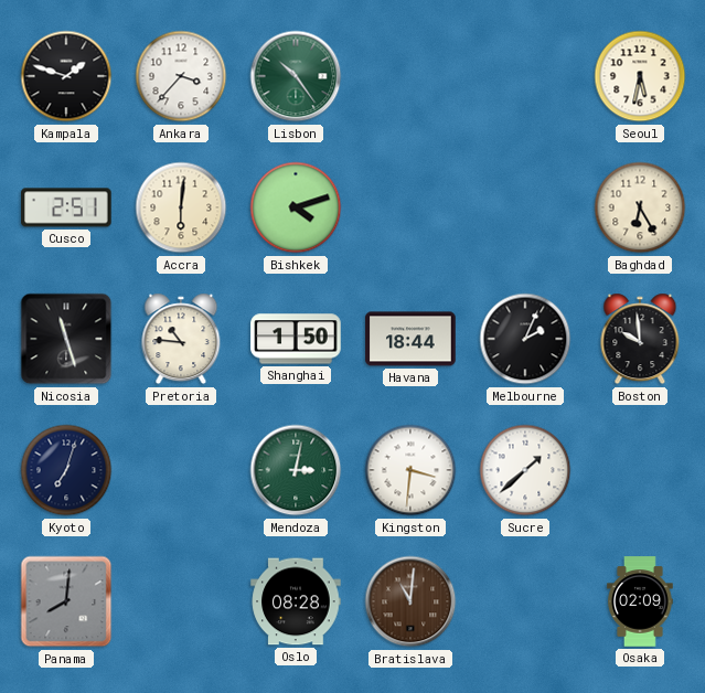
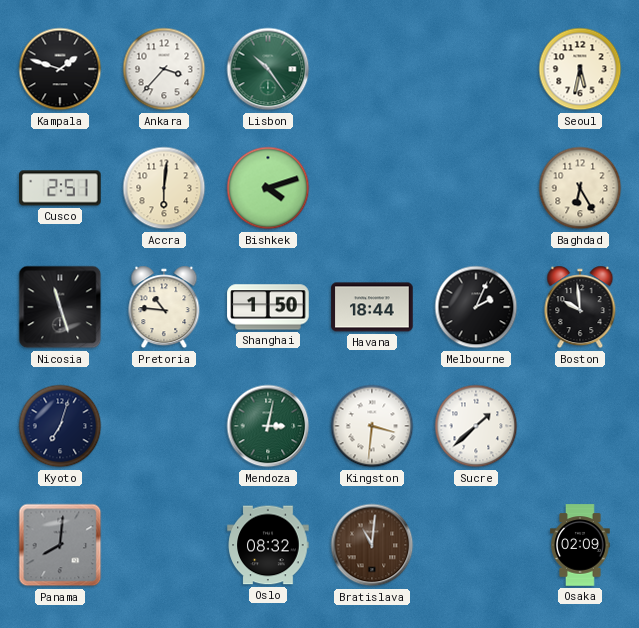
Oslo: 08:28 -> 08:32 (268, 545)
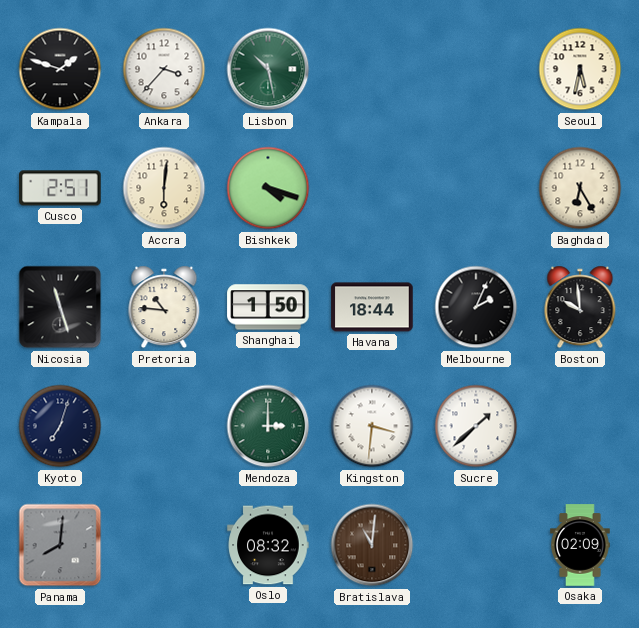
Lisbon: 10:24 -> 10:28 (268, 69)
Bishkek: 4:12 -> 4:18 (268, 188)
Mendoza: 3:02 -> 3:00 (268, 426)
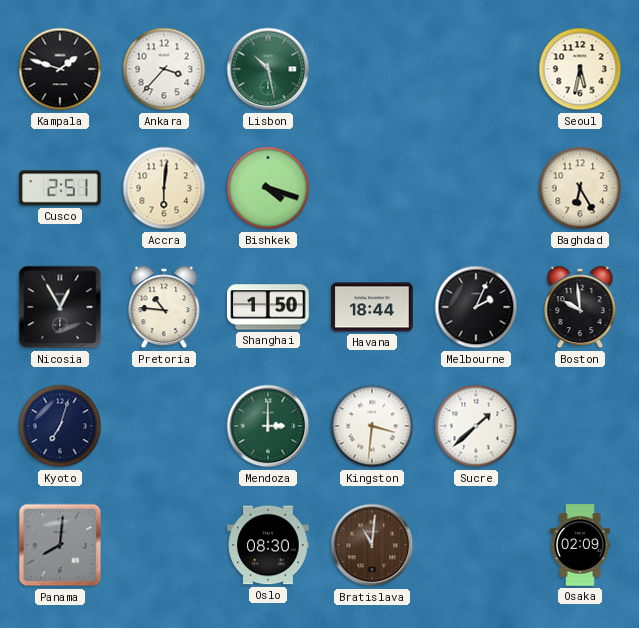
Nicosia: 11:27 -> 12:55 (60, 307)
Oslo: 08:32 -> 08:30 (268, 545)
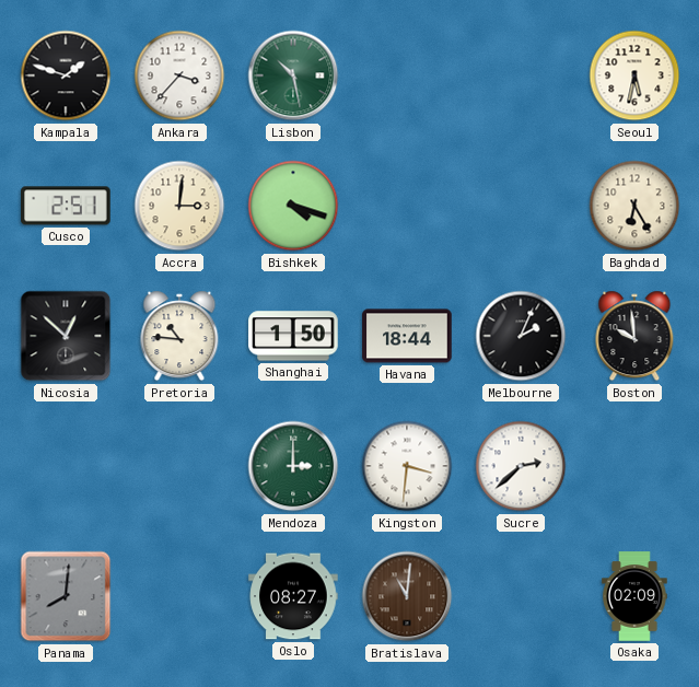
Accra: 6:01 -> 3:01 (179, 206)
Nicosia: 12:55 -> 12:52 (66, 336)
Kyoto: 7:03 -> none (60, 426)
Sucre: 1:38 -> 2:38 (521, 466)
Oslo: 08:30 -> 08:27 (293, 596)
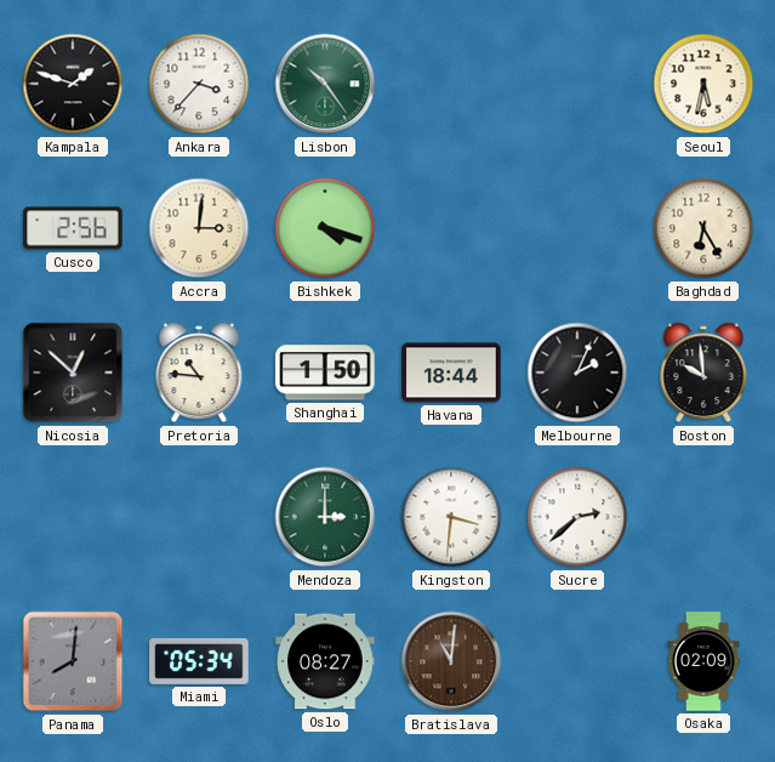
Lisbon: 10:28 -> 10:24 (325, 84)
Cusco: 2:51 -> 2:56 (73, 228)
Miami: none -> 05:34 (199, 661)
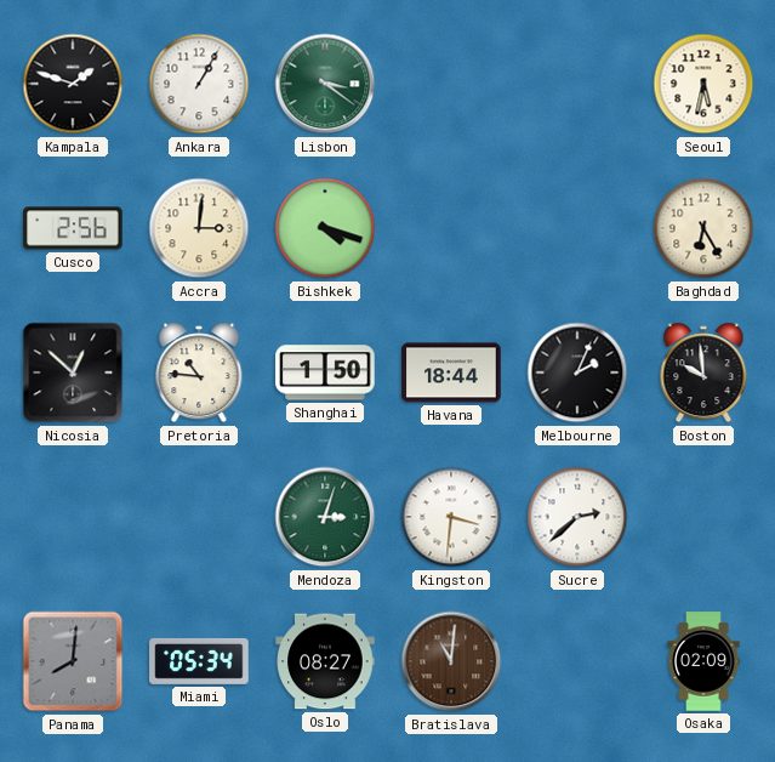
Ankara: 3:37 -> 1:05 (199, 84)
Lisbon: 10:24 -> 3:21 (325, 84)
Mendoza: 3:00 -> 3:03 (325, 517)
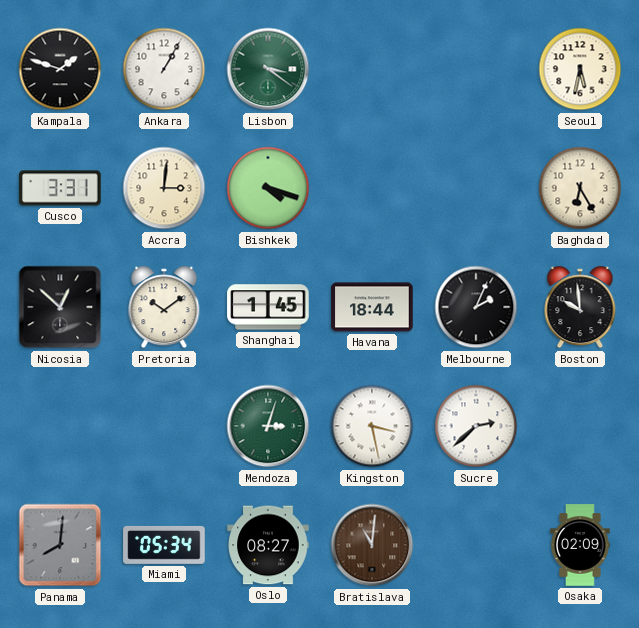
Cusco: 2:56 -> 3:31 (60, 188)
Pretoria: 10:46 -> 10:09 (164, 307)
Shanghai: 1:50 -> 1:45 (268, 307)
Kingston: 3:31 -> 3:28 (372, 426)
